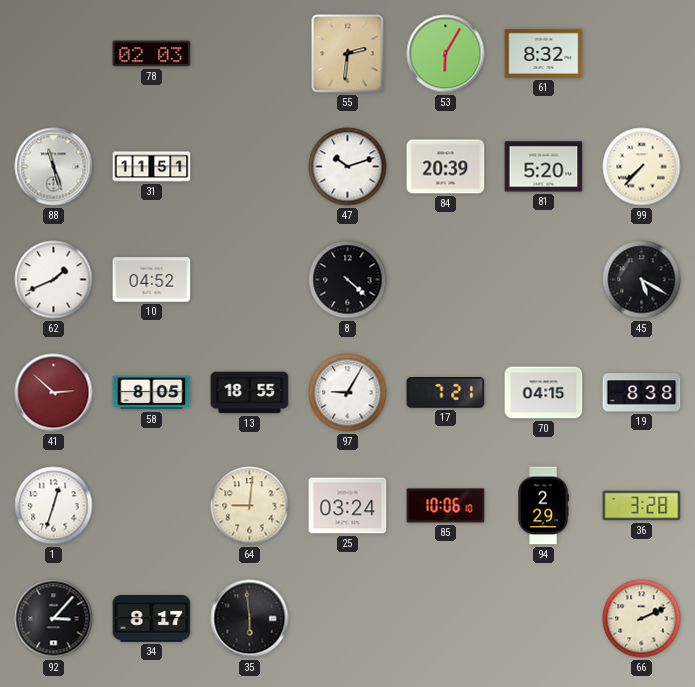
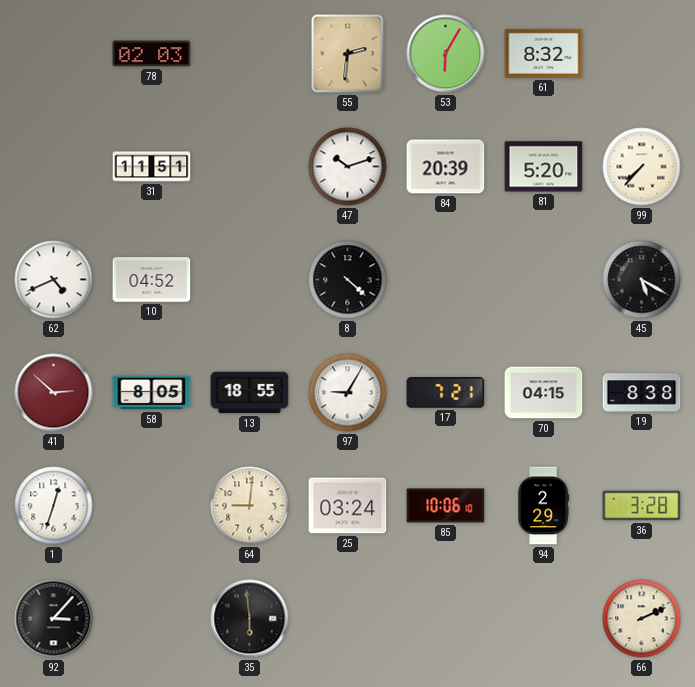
88: 11:27 -> none (54, 167)
62: 1:41 -> 4:41 (54, 280)
34: 8:17 -> none (152, 619)
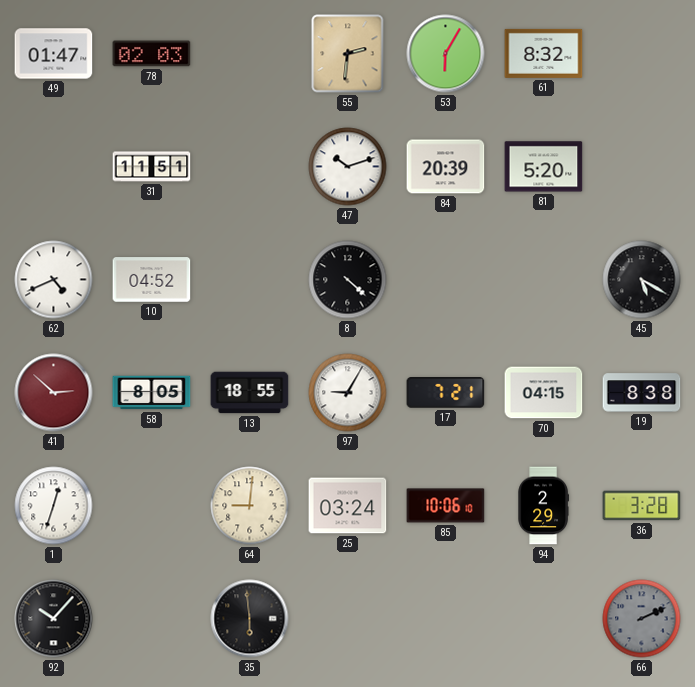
49: none -> 01:47 (54, 54)
99: 7:37 -> none (642, 167)
92: 3:07 -> 10:07 (54, 619)
66 dial: cream -> grey (642, 619)
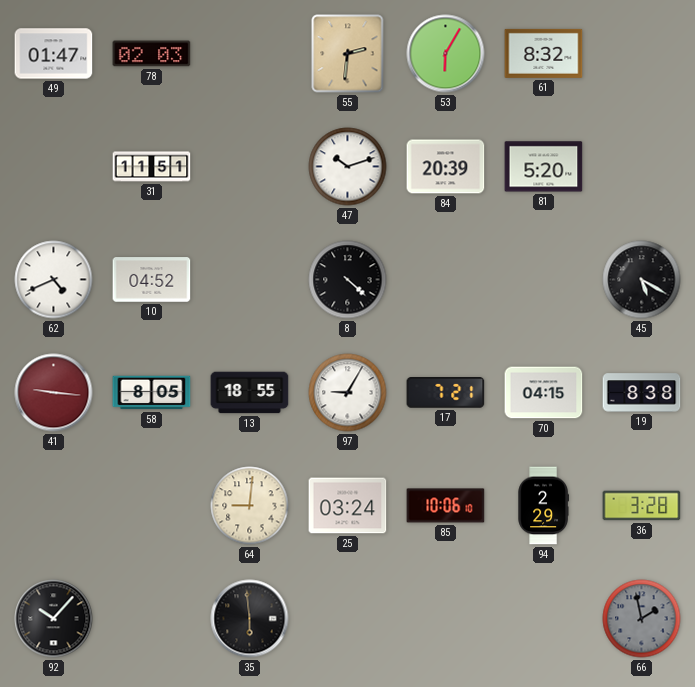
41: 2:52 -> 9:16 (54, 393)
1: 12:33 -> none (54, 506)
66: 2:11 -> 1:58 (642, 619)
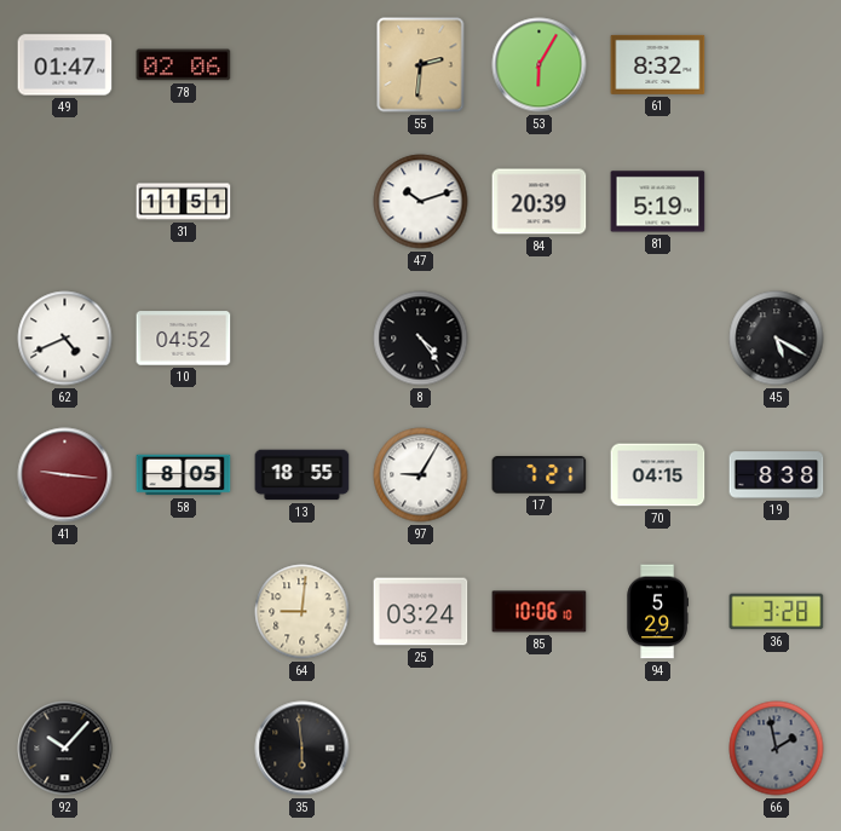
78: 02:03 -> 02:06 (184, 65)
81: 5:20 -> 5:19 (658, 202)
8: 4:22 -> 4:24 (421, 339)
94: 2:29 -> 5:29 (657, 612)
